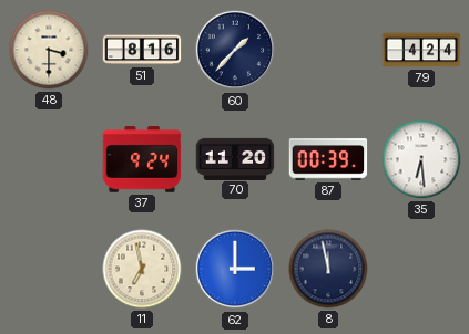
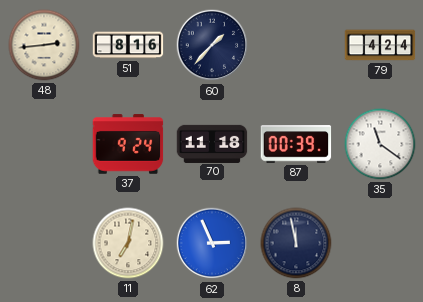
48: 3:30 -> 2:44 (44, 45)
70: 11:20 -> 11:18 (212, 143)
35: 6:29 -> 11:21 (380, 144)
11: 6:58 -> 7:02 (128, 243)
62: 3:00 -> 2:56 (212, 243)
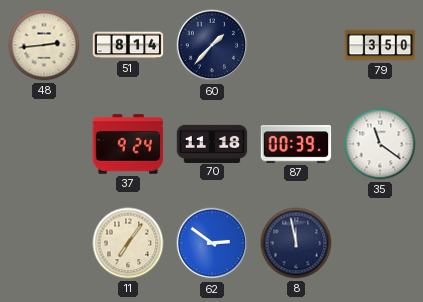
51: 8:16 -> 8:14 (128, 45)
79: 4:24 -> 3:50 (380, 45)
11: 7:02 -> 7:06 (128, 243)
62: 2:56 -> 2:51 (212, 243)
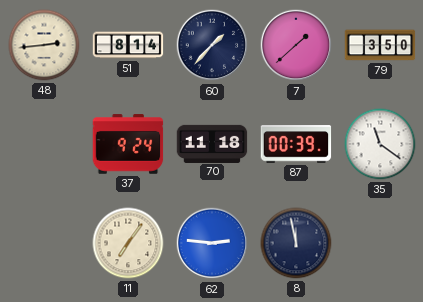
7: none -> 1:38 (296, 45)
62: 2:51 -> 2:46 (212, 243)
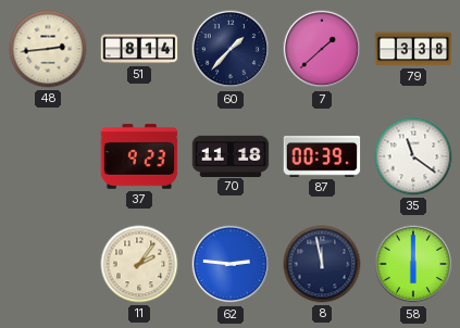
79: 3:50 -> 3:38 (413, 49)
37: 9:24 -> 9:23 (139, 156)
11: 7:06 -> 2:06 (139, 264)
58: none -> 6:00 (413, 264)
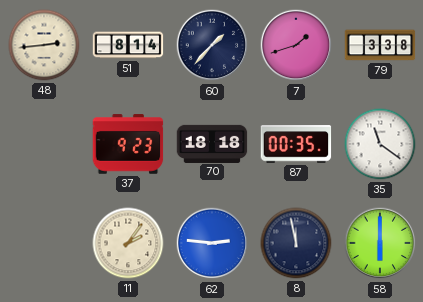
7: 1:38 -> 1:42 (296, 45)
70: 11:18 -> 18:18 (212, 143)
87: 00:39 -> 00:35 (296, 144)
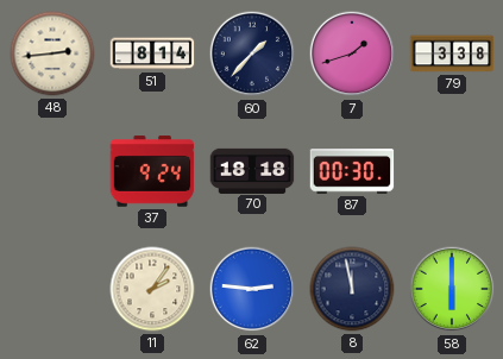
37: 9:23 -> 9:24 (152, 171)
87: 00:35 -> 00:30 (352, 171)
35: 11:21 -> none (380, 144)
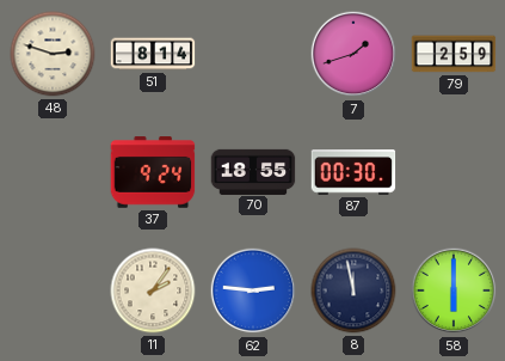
48: 2:44 -> 2:48 (53, 54)
60: 1:37 -> none (252, 53)
79: 3:38 -> 2:59 (454, 54)
70: 18:18 -> 18:55 (253, 171)
